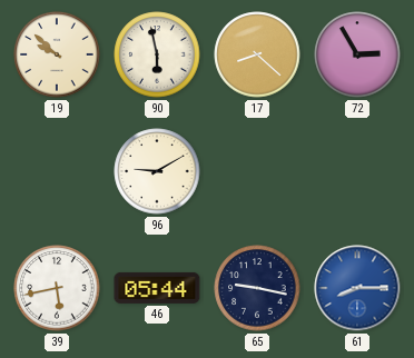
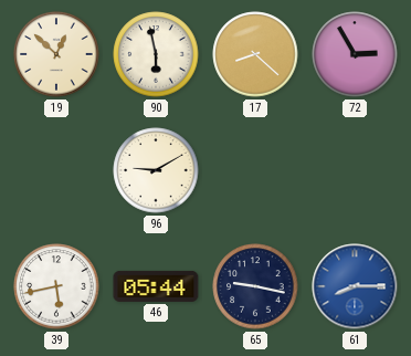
19: 9:52 -> 12:52 (56, 54)
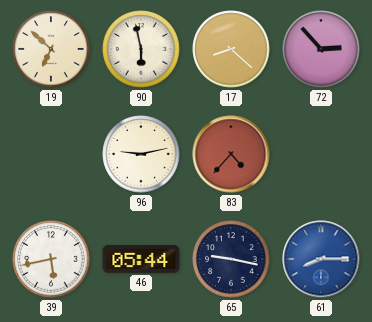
19: 12:52 -> 6:52 (51, 49)
72: 2:55 -> 2:53 (321, 49)
96: 9:10 -> 9:13 (141, 154)
83: none -> 4:37 (231, 154)
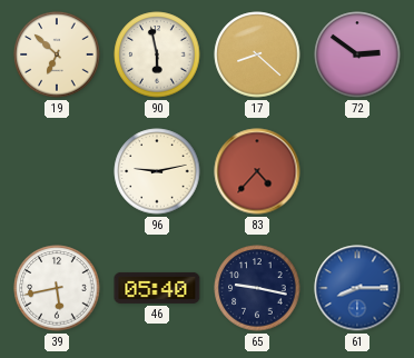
72: 2:53 -> 2:51 (357, 54)
46: 05:44 -> 05:40 (157, 288)
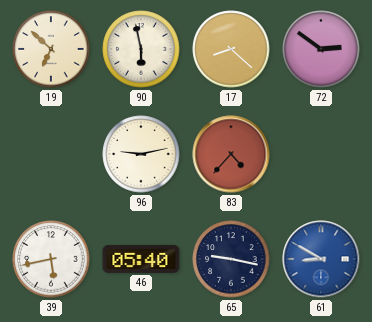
61: 8:15 -> 8:50 (321, 259)
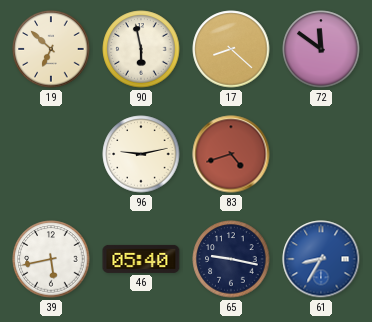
72: 2:51 -> 11:51 (321, 49)
83: 4:37 -> 4:42 (231, 154)
61: 8:50 -> 8:35 (321, 259)
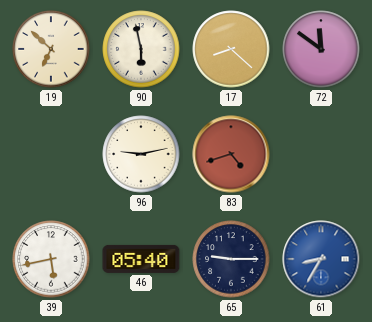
65: 9:17 -> 9:15 (231, 259)
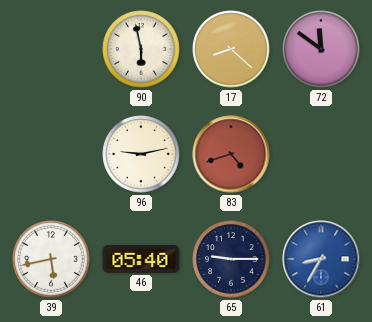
19: 6:52 -> none (51, 49)
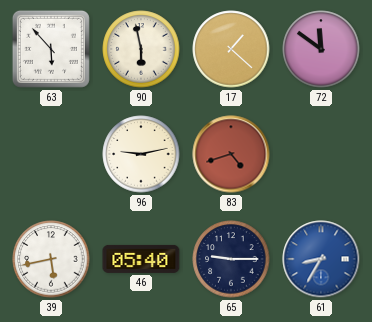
63: none -> 5:53 (51, 49)
17: 8:22 -> 1:22 (231, 49)
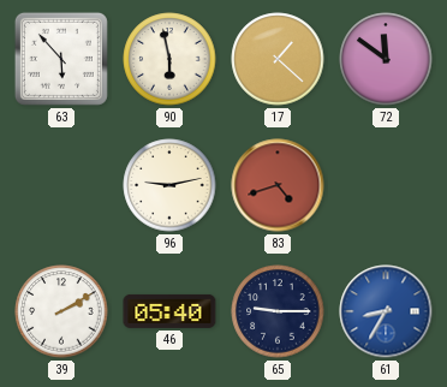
39: 5:43 -> 2:10 (61, 311)
